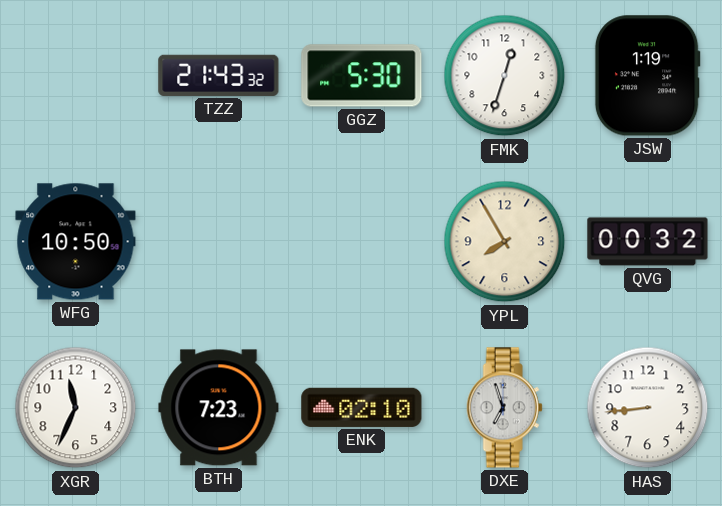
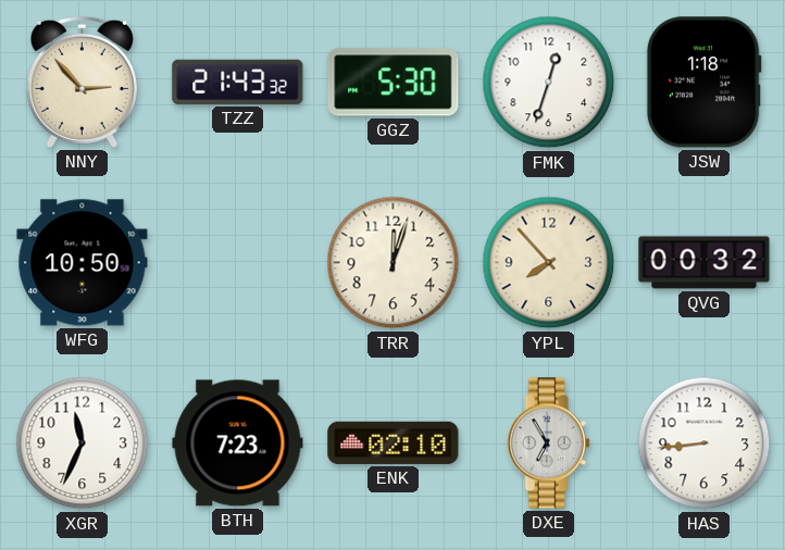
NNY: none -> 2:53 (82, 82)
JSW: 1:19 -> 1:18 (703, 83)
TRR: none -> 12:03 (394, 263)
YPL: 7:55 -> 7:53 (549, 263)
DXE: 6:57 -> 6:55 (548, 443)
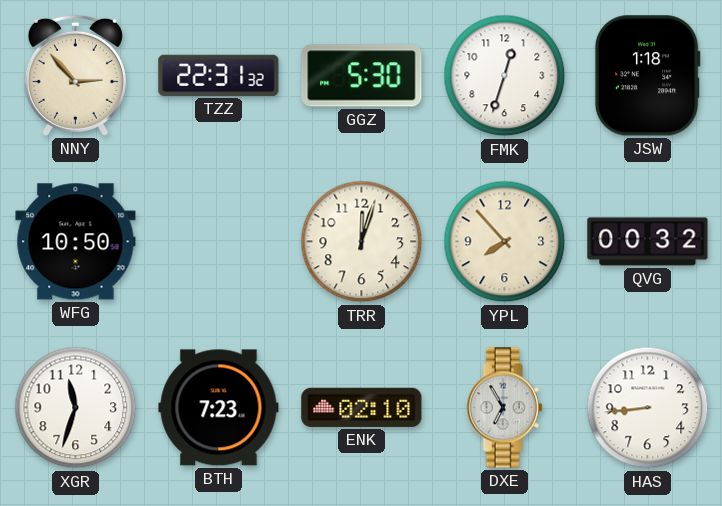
TZZ: 21:43 -> 22:31 (219, 75)
XGR: 11:34 -> 11:33 (76, 408)
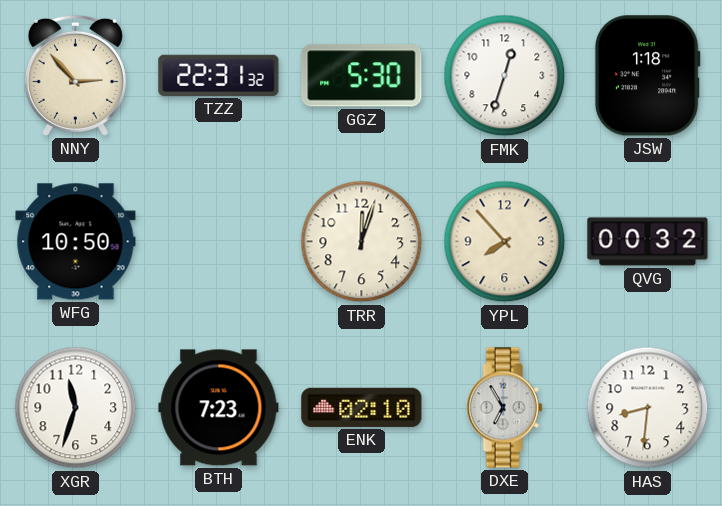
HAS: 8:44 -> 8:31 (648, 408)
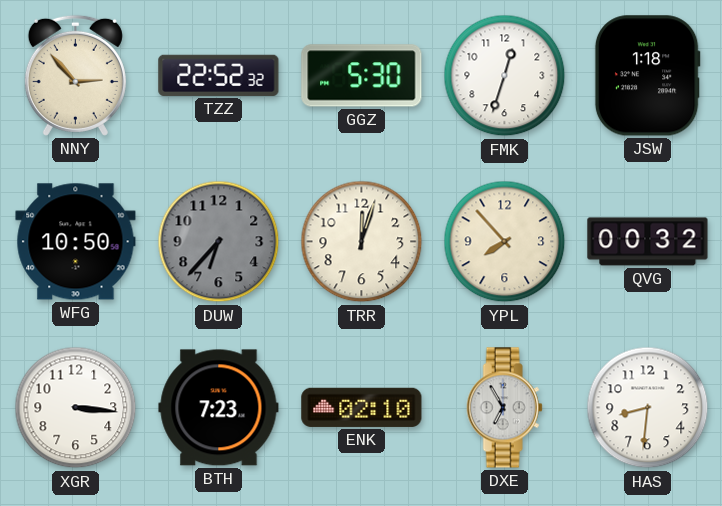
TZZ: 22:31 -> 22:52 (219, 75)
DUW: none -> 6:37 (219, 242)
XGR: 11:33 -> 3:16 (76, 408)
